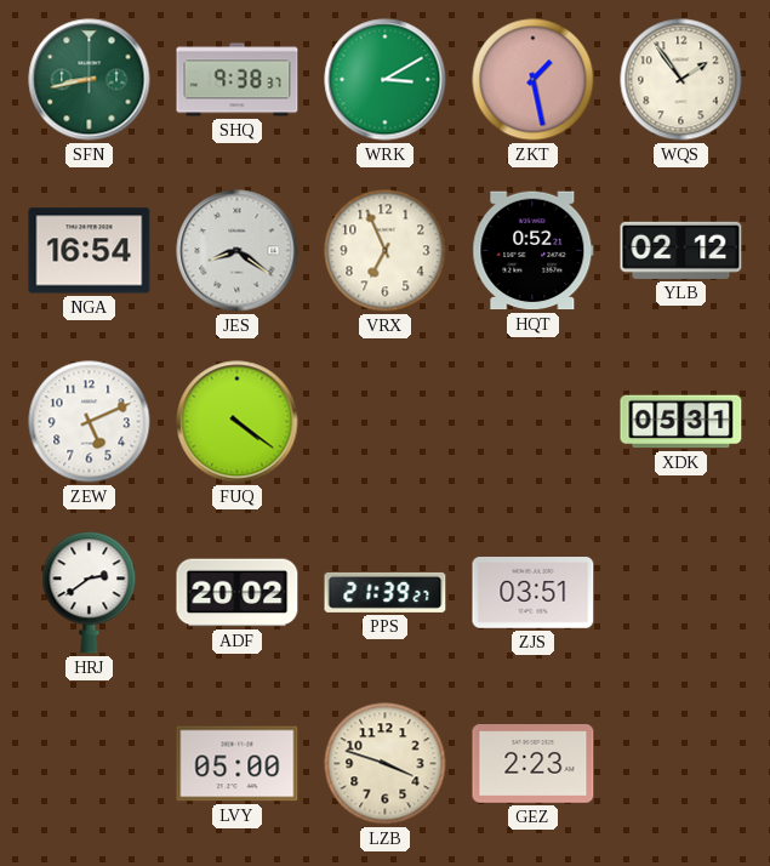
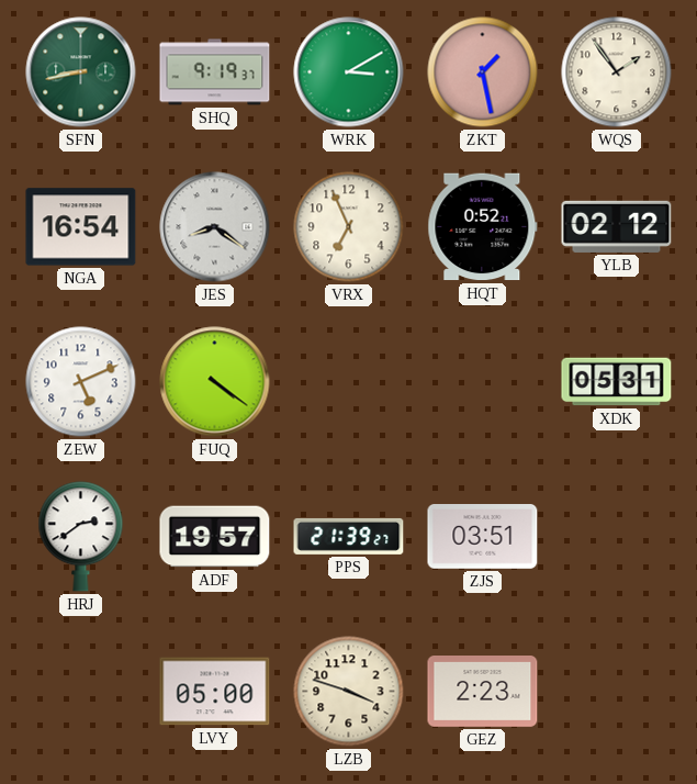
SHQ: 9:38 -> 9:19 (215, 72)
ADF: 20:02 -> 19:57 (215, 537)
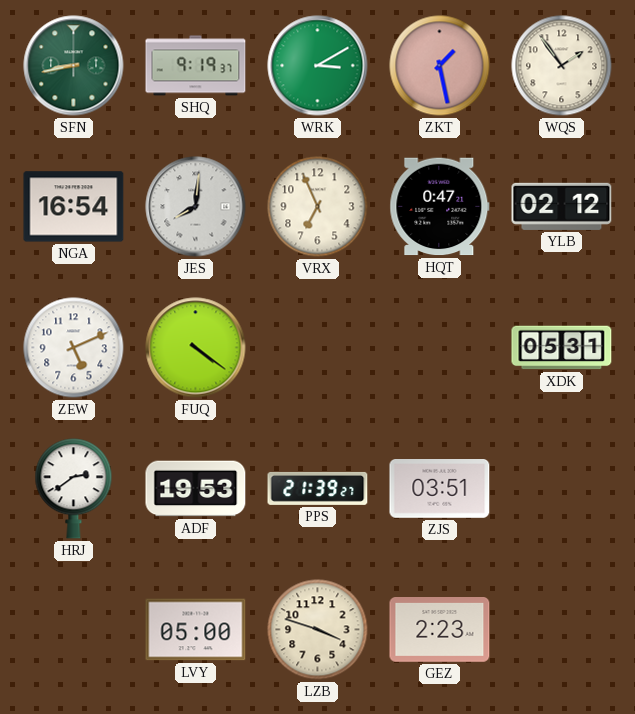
JES: 8:21 -> 8:01 (196, 207)
HQT: 0:52 -> 0:47 (440, 207)
ADF: 19:57 -> 19:53 (196, 489)
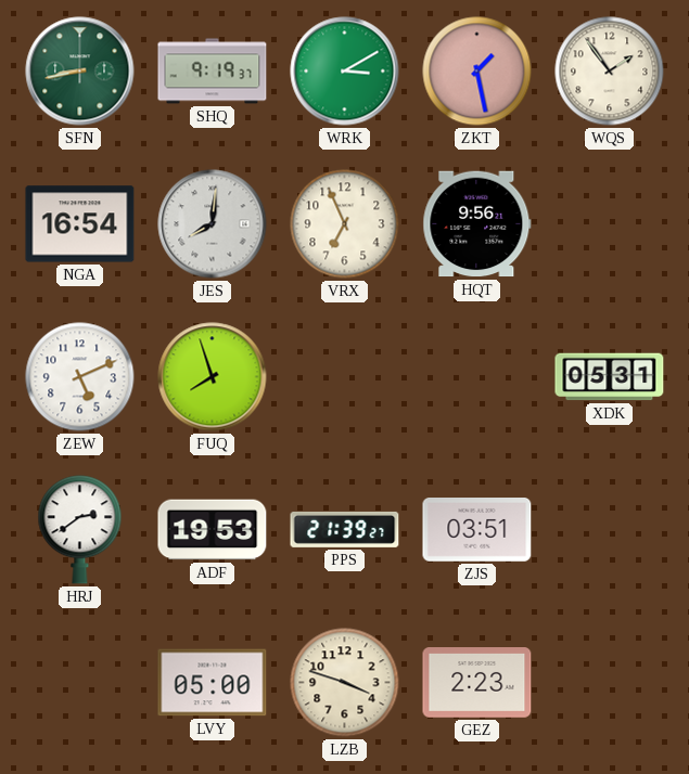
HQT: 0:47 -> 9:56 (477, 224)
YLB: 02:12 -> none (562, 206)
FUQ: 4:21 -> 7:57 (213, 377)
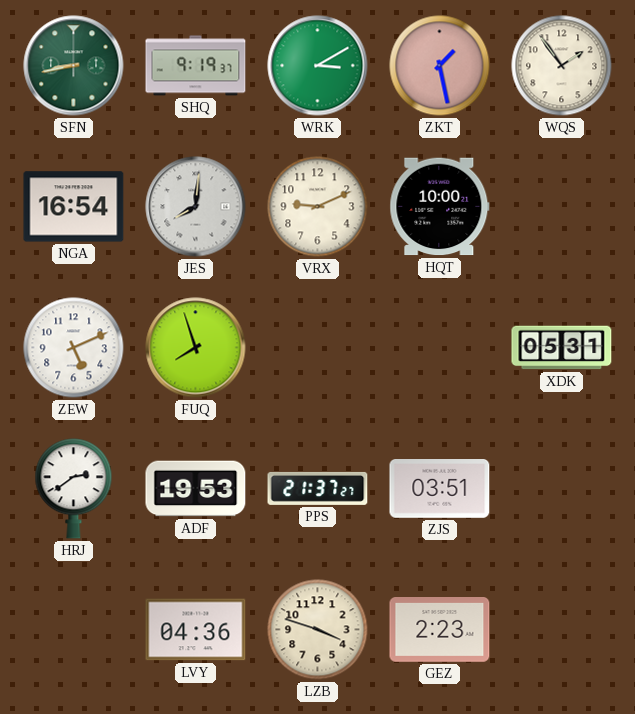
VRX: 6:56 -> 9:11 (318, 207)
HQT: 9:56 -> 10:00 (440, 207)
PPS: 21:39 -> 21:37 (318, 488)
LVY: 05:00 -> 04:36 (196, 630)
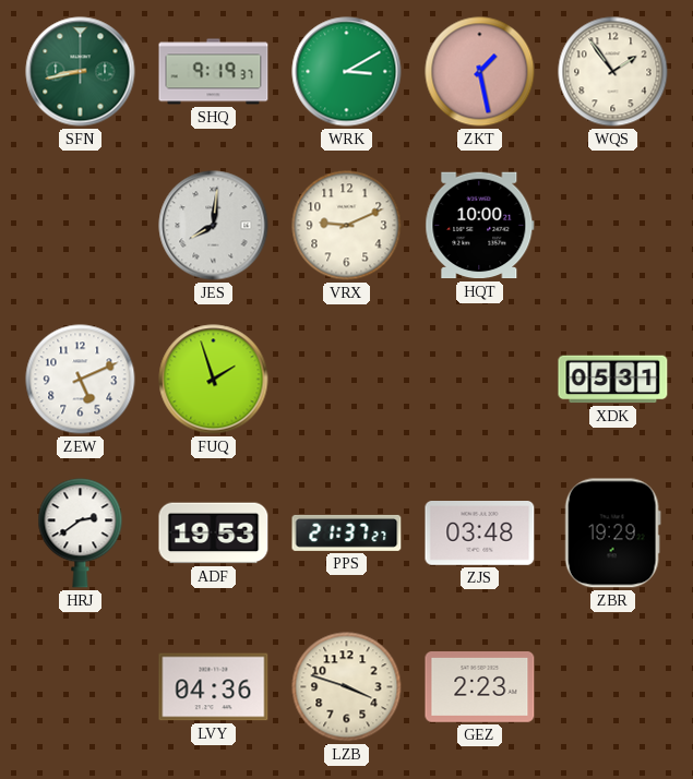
NGA: 16:54 -> none (74, 207)
FUQ: 7:57 -> 1:57 (214, 380)
ZJS: 03:51 -> 03:48 (480, 534)
ZBR: none -> 19:29 (612, 534)
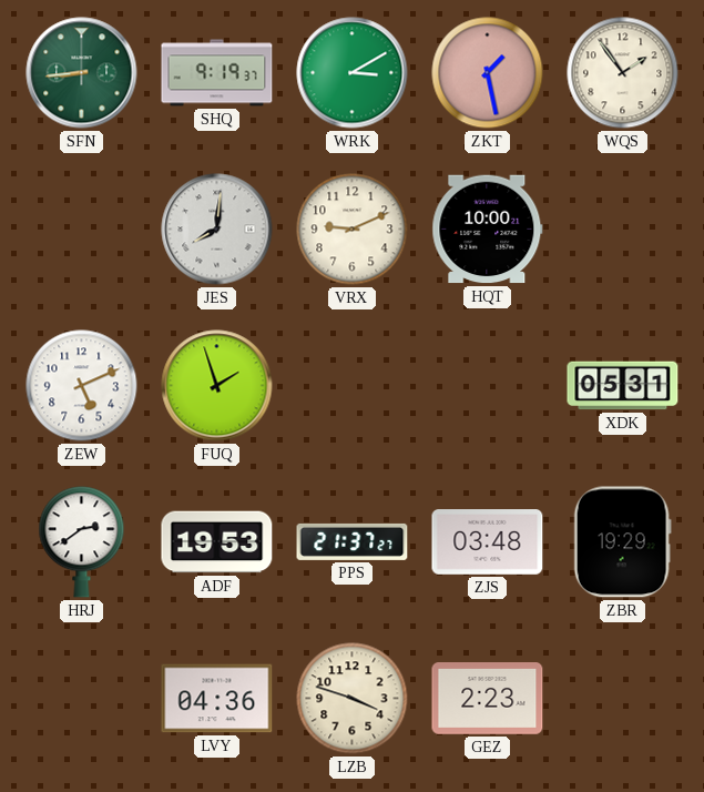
SFN: 8:43 -> 8:44 (82, 73)
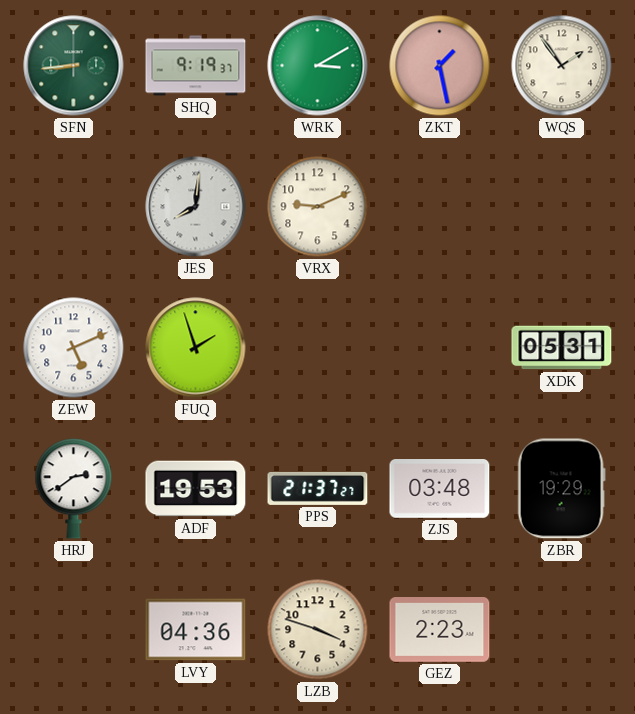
HQT: 10:00 -> none (488, 230)
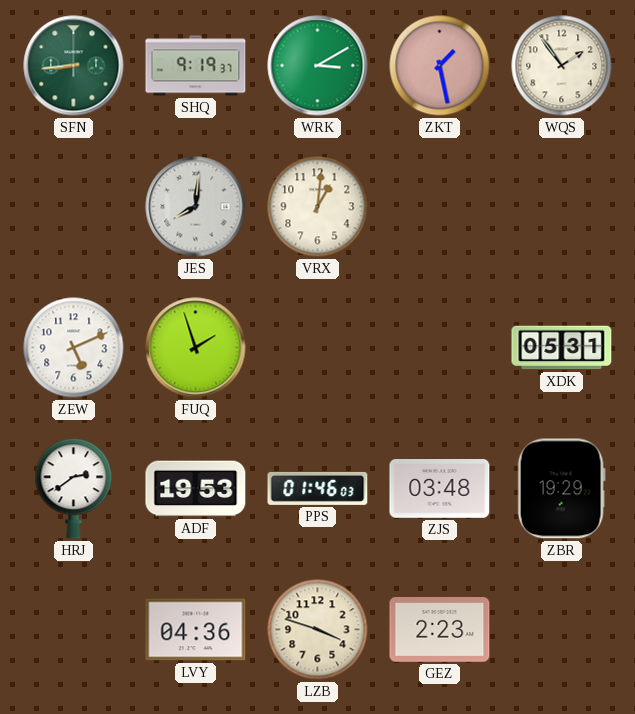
VRX: 9:11 -> 1:01 (318, 207)
PPS: 21:37 -> 01:46 (318, 488)
